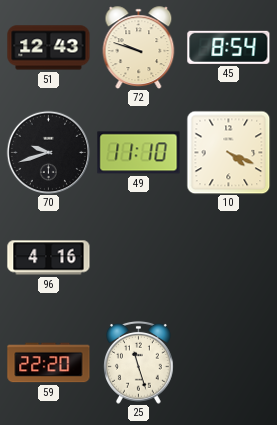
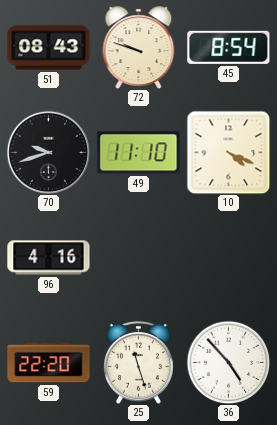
51: 12:43 -> 08:43 (49, 48)
36: none -> 4:53 (228, 362)
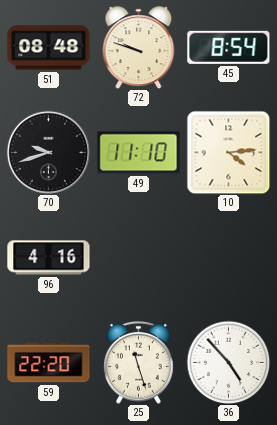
51: 08:43 -> 08:48 (49, 48)
10: 4:19 -> 4:14 (228, 152)
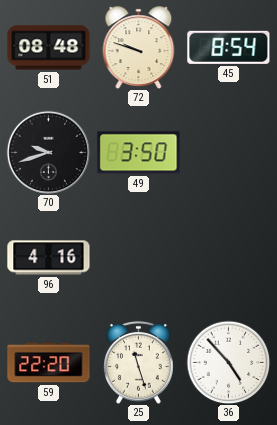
49: 11:10 -> 3:50 (139, 153)
10: 4:14 -> none (228, 152)
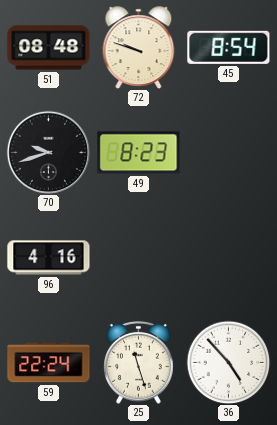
49: 3:50 -> 8:23 (139, 153)
59: 22:20 -> 22:24 (49, 363)
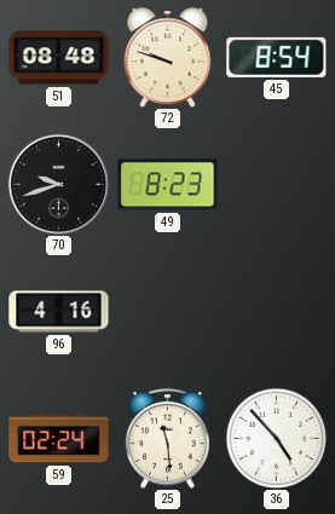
59: 22:24 -> 02:24 (59, 439)
25: 11:27 -> 11:29 (168, 438)
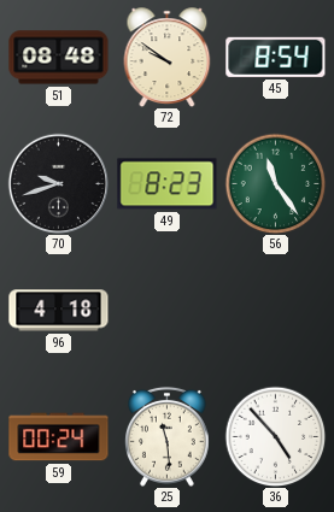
72: 9:48 -> 9:51 (168, 57)
56: none -> 11:24 (275, 183)
96: 4:16 -> 4:18 (59, 311)
59: 02:24 -> 00:24 (59, 437)
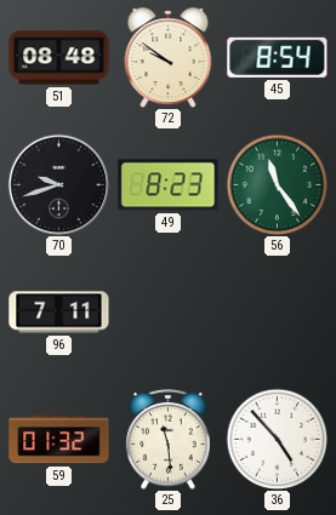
96: 4:18 -> 7:11 (59, 313)
59: 00:24 -> 01:32 (59, 440)
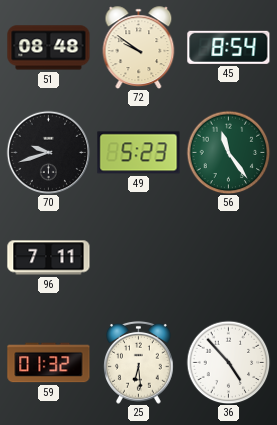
49: 8:23 -> 5:23 (139, 153)
25: 11:29 -> 6:29 (139, 362)
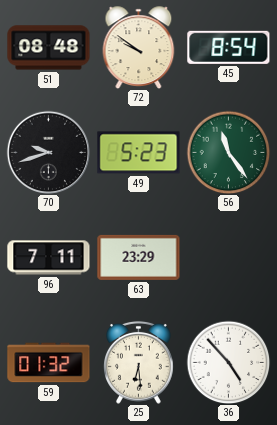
63: none -> 23:29 (139, 257)
